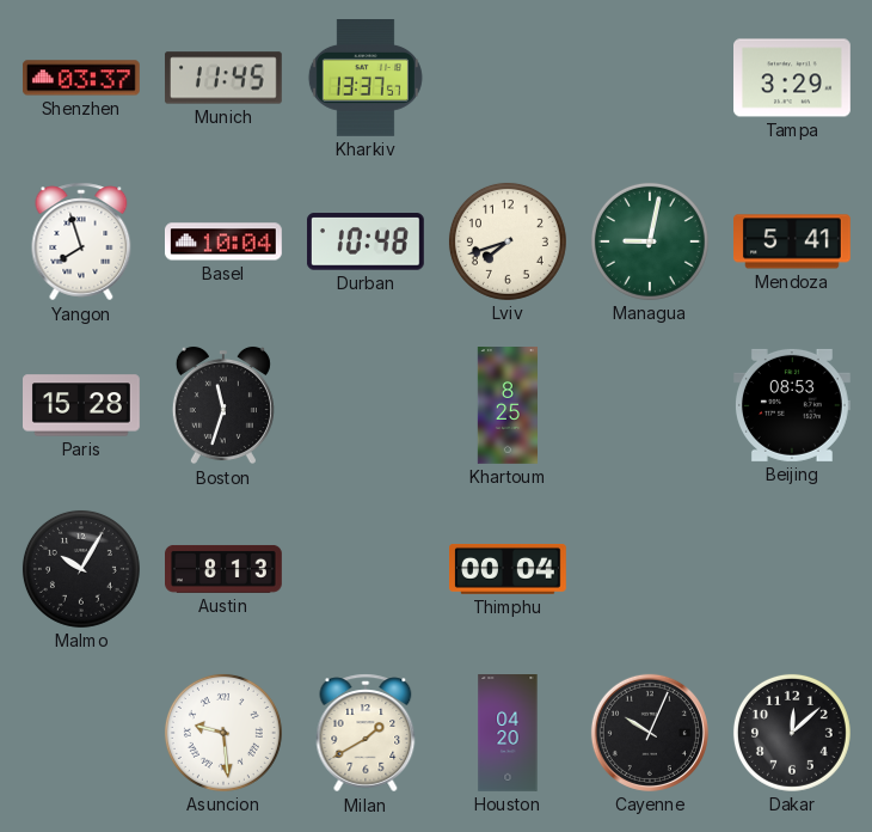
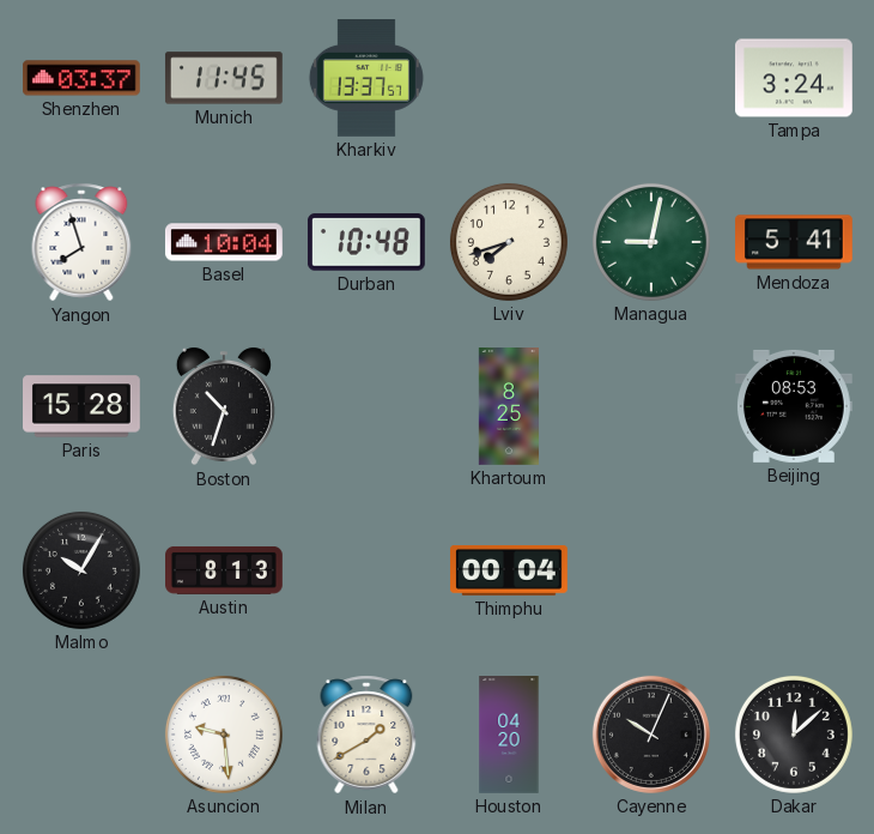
Tampa: 3:29 -> 3:24 (795, 78)
Boston: 11:33 -> 10:33 (224, 406)
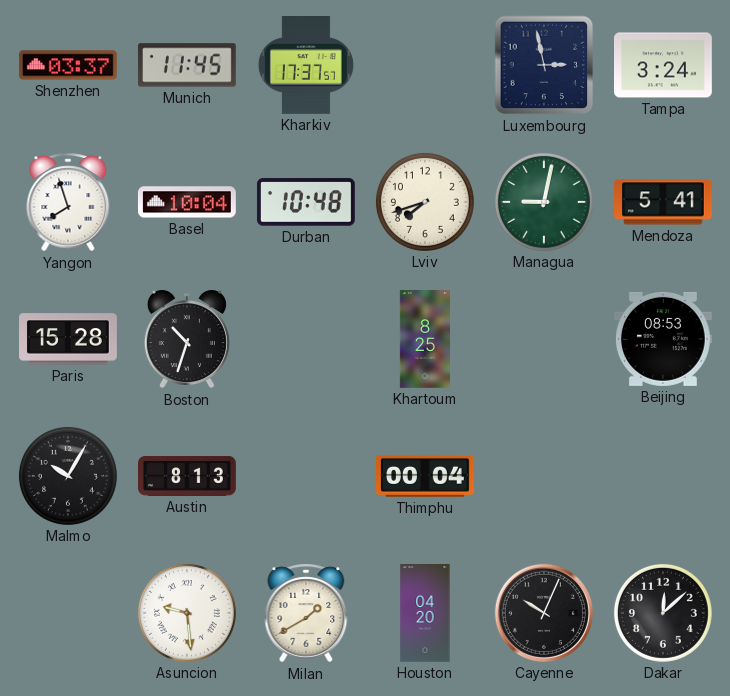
Kharkiv: 13:37 -> 17:37 (306, 66)
Luxembourg: none -> 2:58 (544, 65)
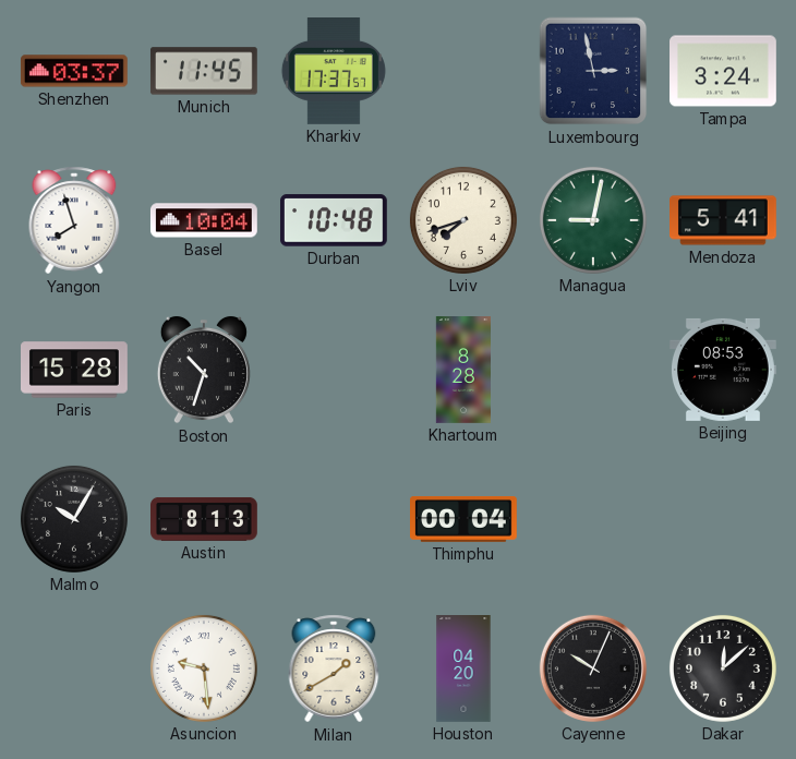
Khartoum: 8:25 -> 8:28 (462, 371)
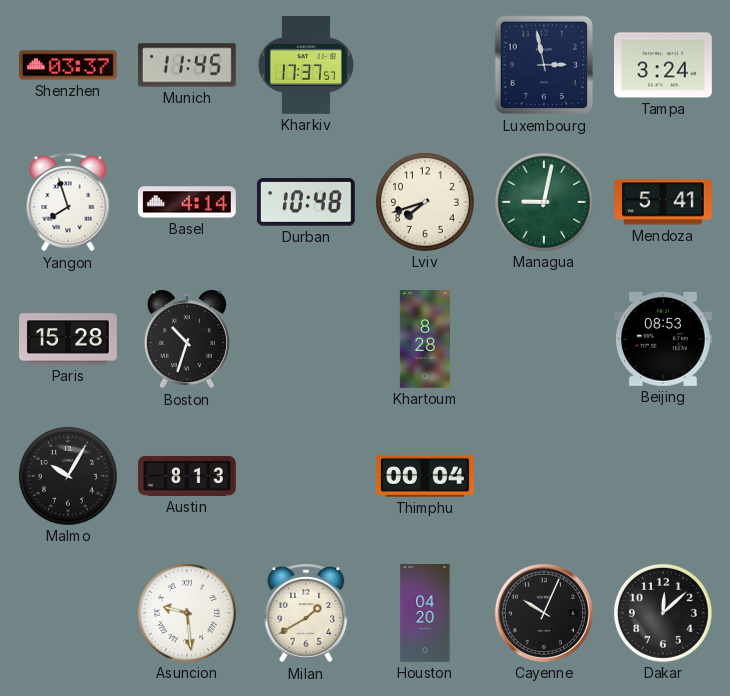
Basel: 10:04 -> 4:14 (187, 202)
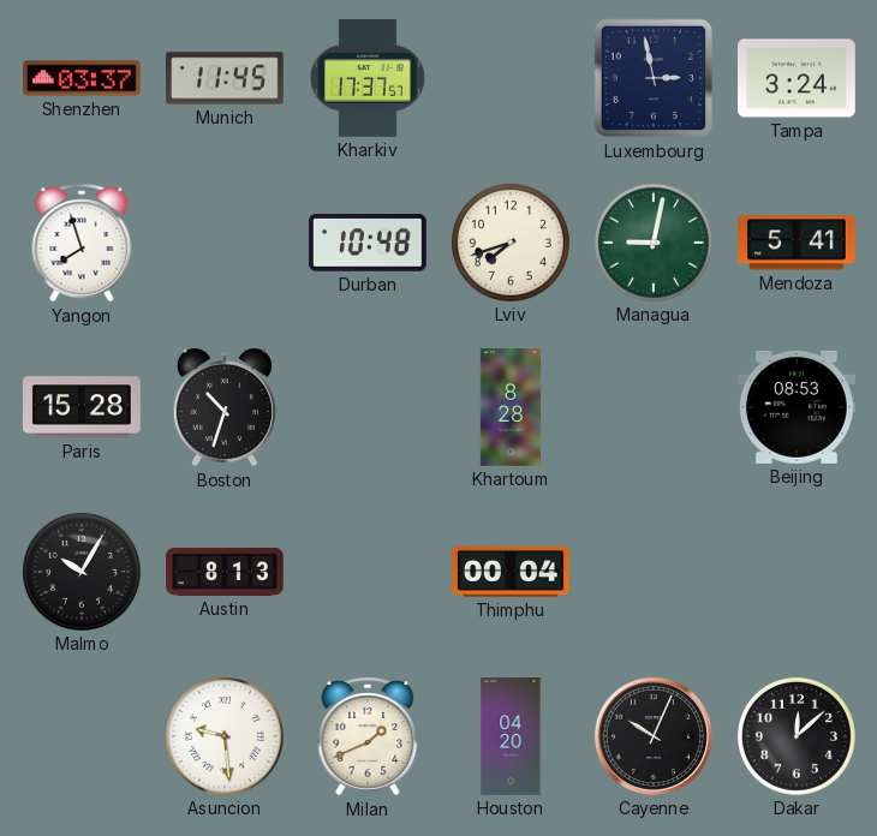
Basel: 4:14 -> none (187, 202)
Milan: 1:40 -> 1:41 (368, 736)
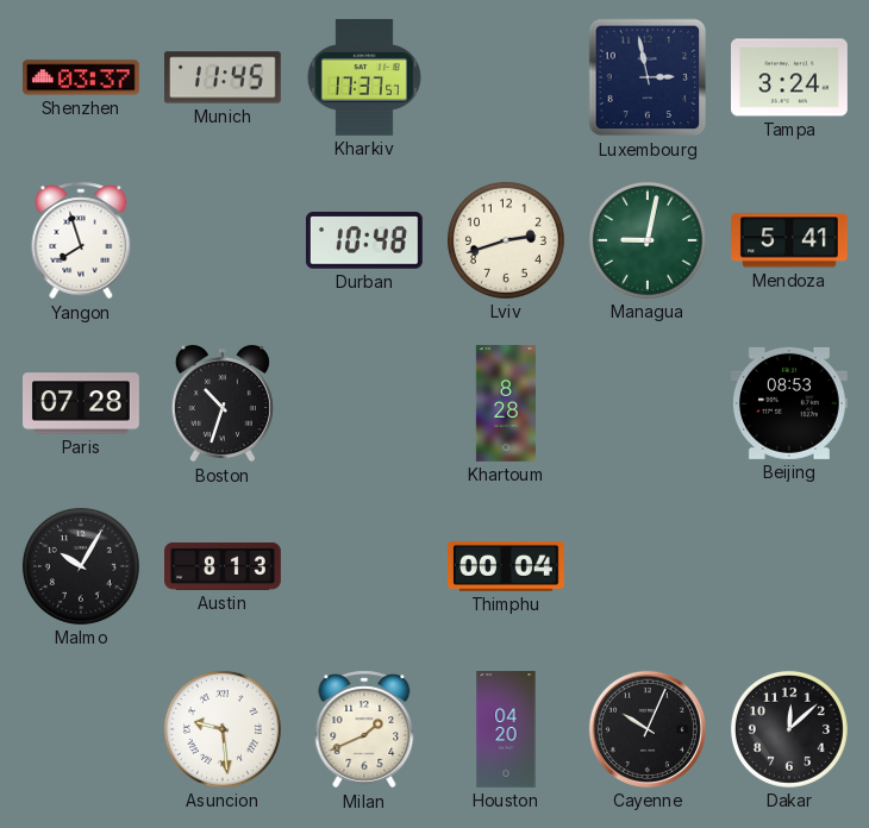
Lviv: 7:42 -> 2:42 (506, 240)
Paris: 15:28 -> 07:28 (82, 403)
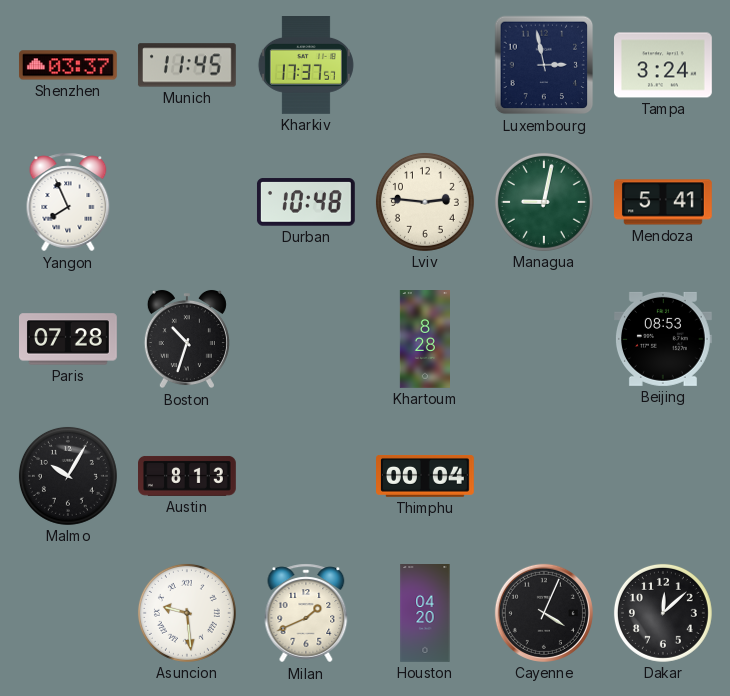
Yangon: 7:57 -> 7:56 (68, 202)
Lviv: 2:42 -> 2:46 (425, 202)
Cayenne: 10:04 -> 4:04 (544, 613)
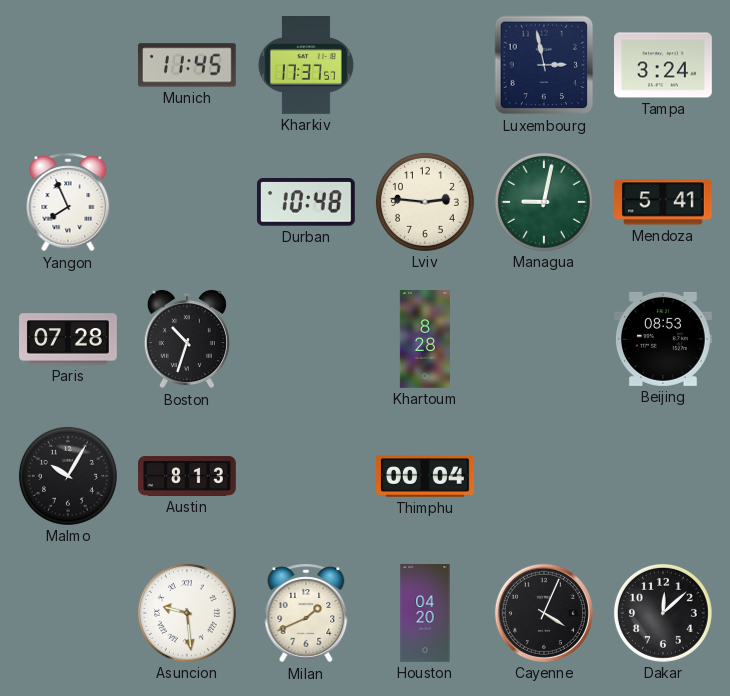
Shenzhen: 03:37 -> none (68, 65)
